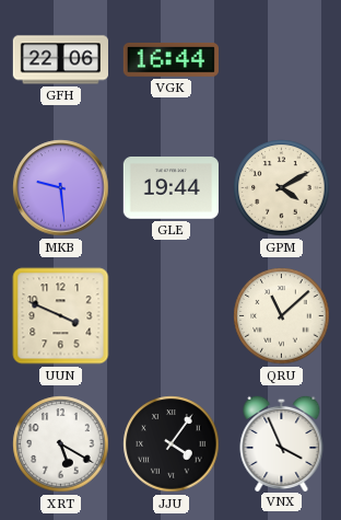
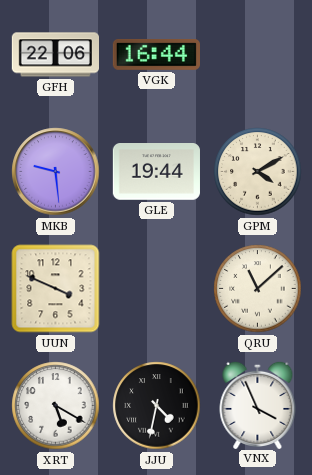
JJU: 4:06 -> 4:32 (157, 406)
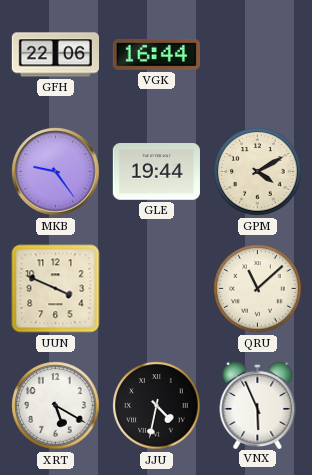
MKB: 9:29 -> 9:24 (56, 172)
VNX: 3:56 -> 5:56 (258, 404)
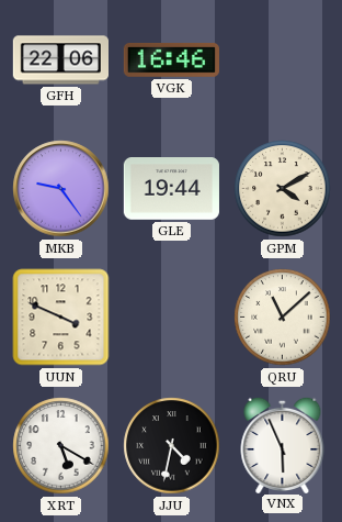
VGK: 16:44 -> 16:46 (171, 60)
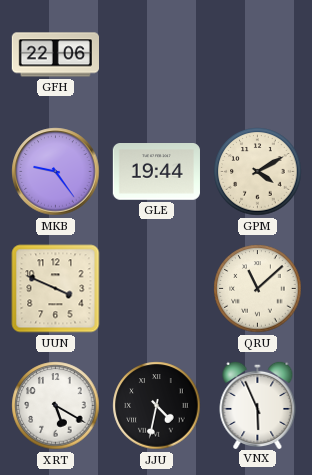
VGK: 16:46 -> none (171, 60)
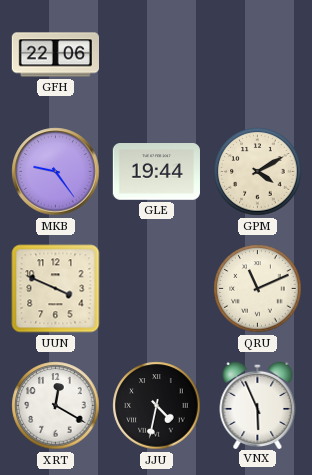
QRU: 11:08 -> 11:11 (258, 289)
XRT: 5:20 -> 12:20 (56, 406)
